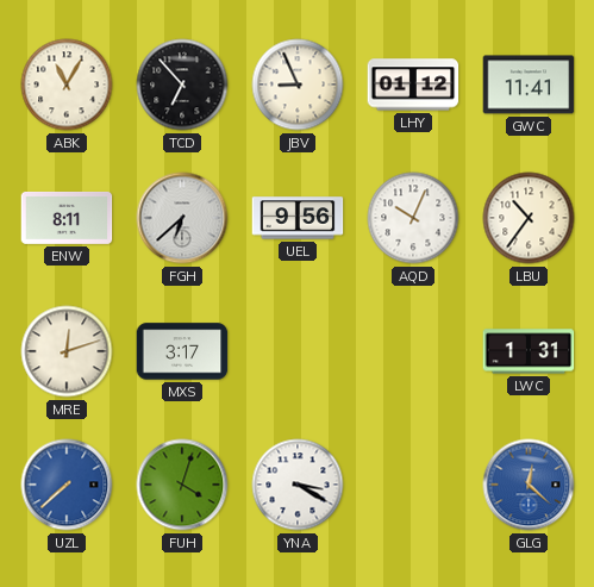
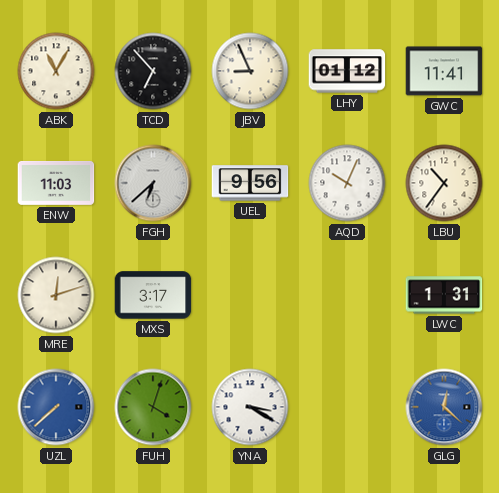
ENW: 8:11 -> 11:03 (56, 183)
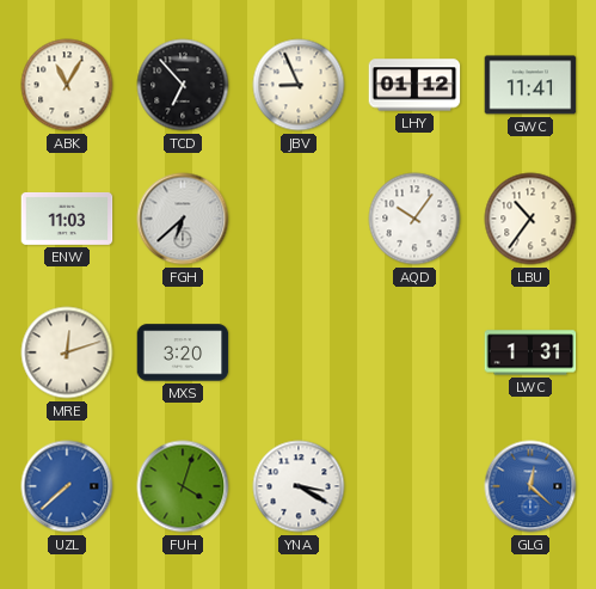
UEL: 9:56 -> none (250, 183)
AQD: 10:04 -> 10:06 (414, 219)
MXS: 3:17 -> 3:20 (183, 352)
